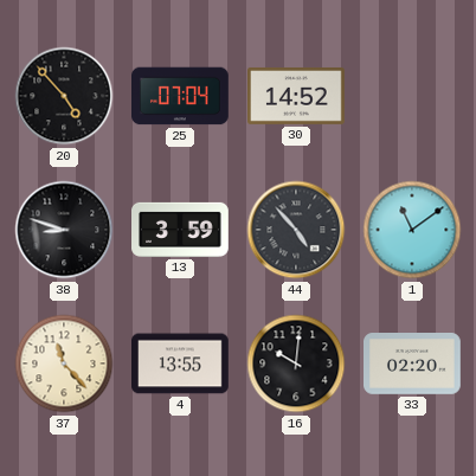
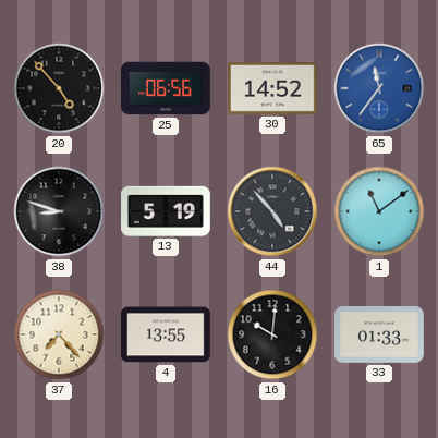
25: 07:04 -> 06:56 (167, 88)
65: none -> 11:36 (379, 88)
13: 3:59 -> 5:19 (167, 211)
37: 11:23 -> 7:23 (59, 334)
33: 02:20 -> 01:33 (380, 336)
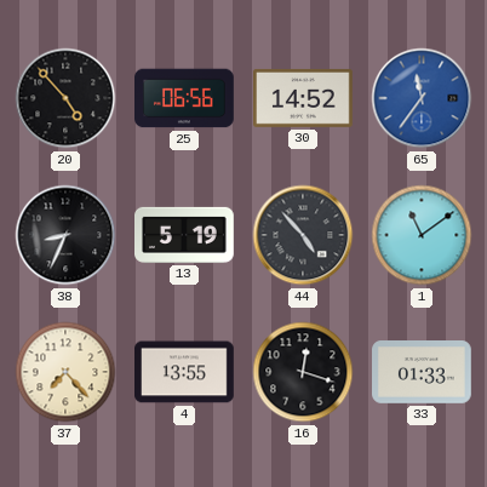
38: 8:48 -> 8:34 (65, 235)
16: 10:01 -> 12:18 (303, 372)
